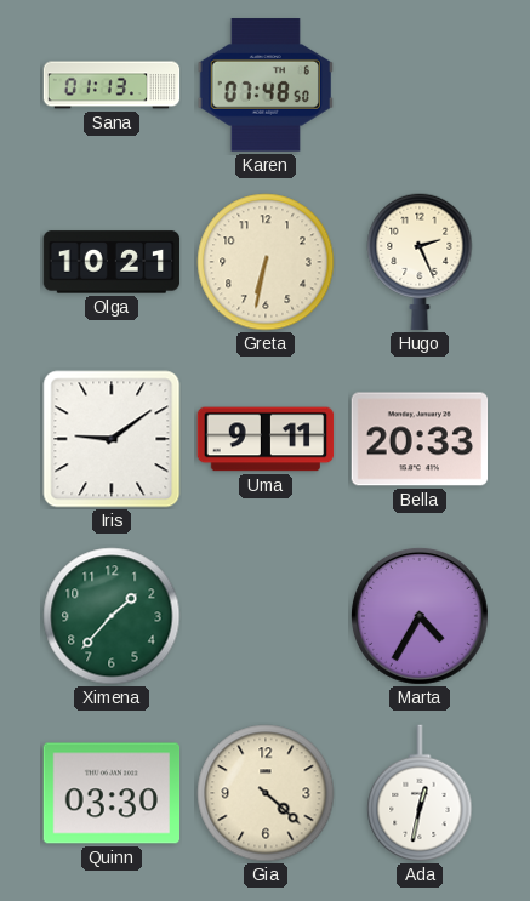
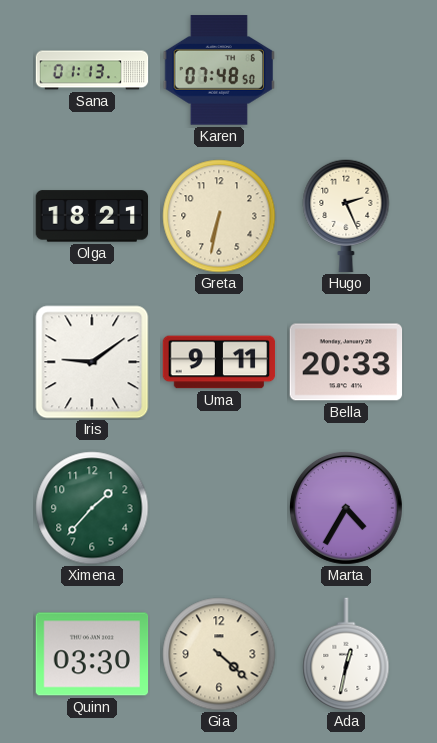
Olga: 10:21 -> 18:21 (92, 216)
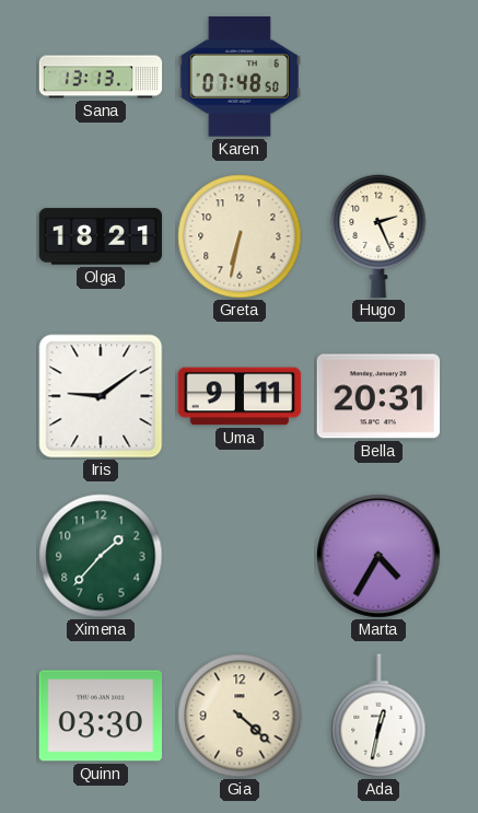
Sana: 01:13 -> 13:13 (101, 77)
Bella: 20:33 -> 20:31 (378, 396)
